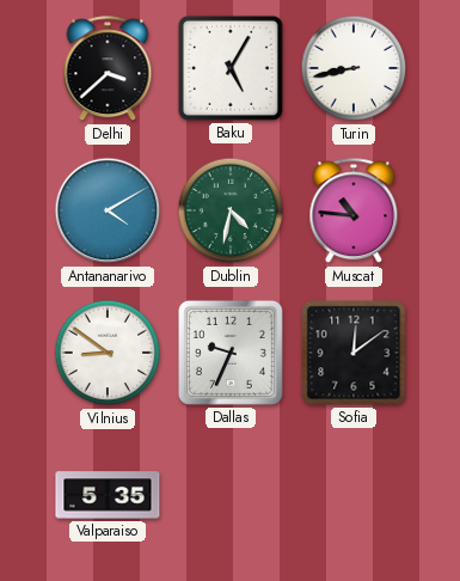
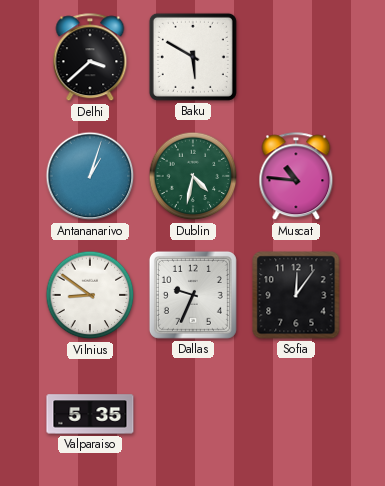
Baku: 5:05 -> 5:50 (193, 57)
Turin: 8:43 -> none (354, 68)
Antananarivo: 4:10 -> 1:03 (90, 176)
Sofia: 12:09 -> 12:06 (296, 295)
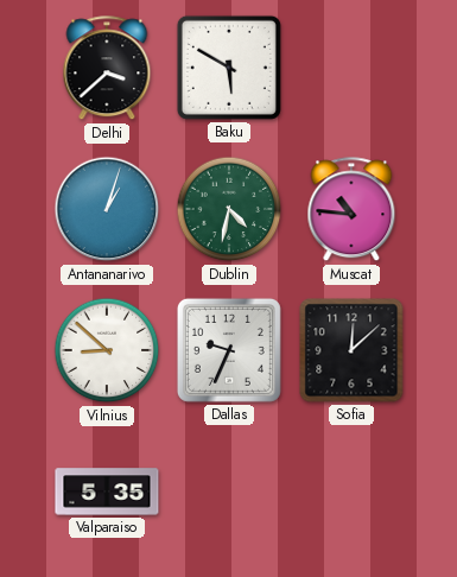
Vilnius: 8:51 -> 8:52 (107, 350)
Sofia: 12:06 -> 12:08 (351, 350)
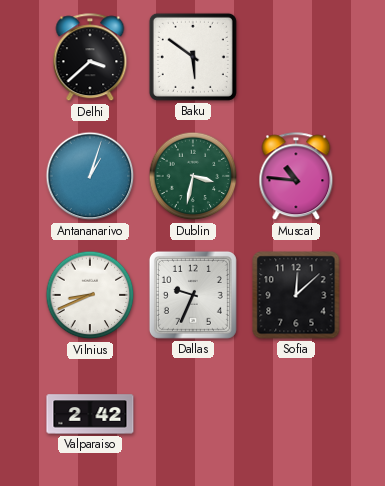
Baku: 5:50 -> 5:51 (193, 57)
Dublin: 4:32 -> 3:32 (193, 176)
Vilnius: 8:52 -> 8:41 (90, 295)
Valparaiso: 5:35 -> 2:42 (90, 414)
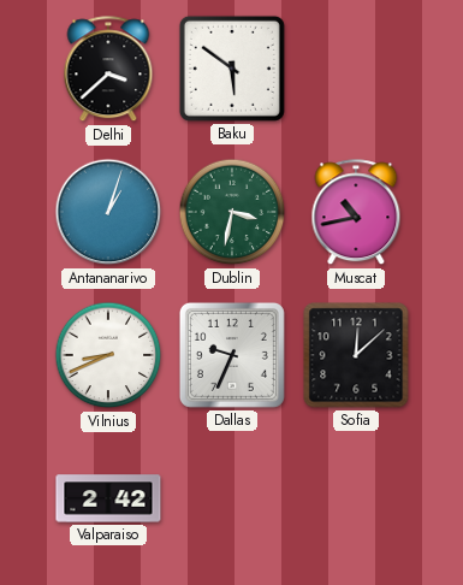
Muscat: 10:46 -> 10:43 (356, 213)
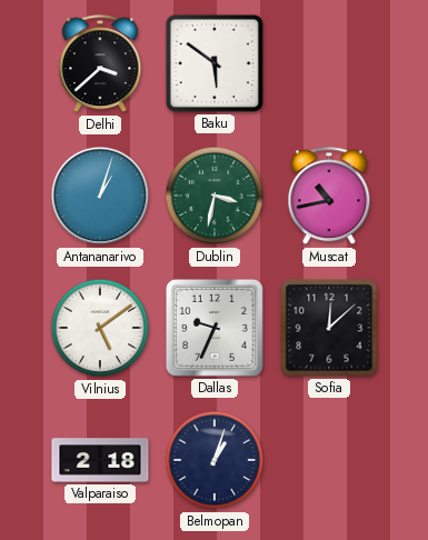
Vilnius: 8:41 -> 5:09 (100, 328)
Valparaiso: 2:42 -> 2:18 (100, 460)
Belmopan: none -> 1:03 (215, 460)
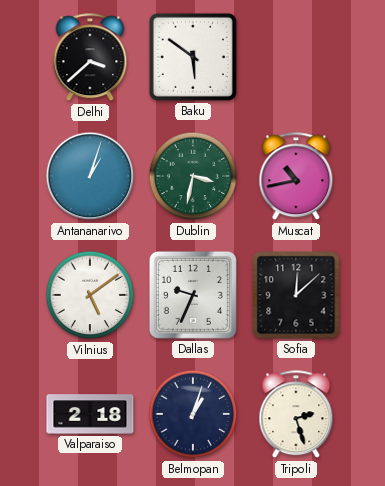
Tripoli: none -> 2:27 (296, 415)
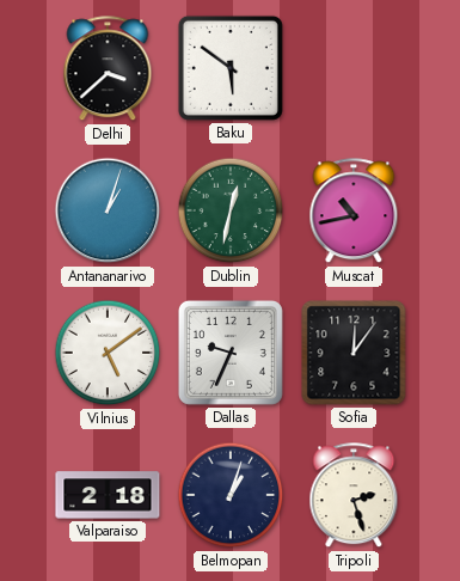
Dublin: 3:32 -> 12:32 (231, 210)
Sofia: 12:08 -> 12:06 (354, 353)
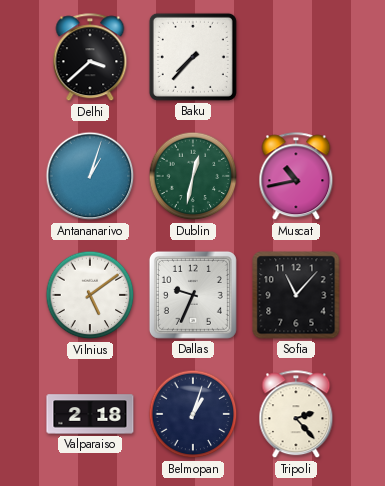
Baku: 5:51 -> 7:37 (193, 57)
Sofia: 12:06 -> 11:07 (296, 295)
Tripoli: 2:27 -> 2:23 (296, 415)
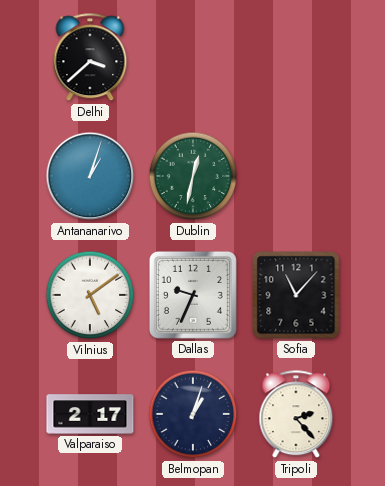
Baku: 7:37 -> none (193, 57)
Muscat: 10:43 -> none (296, 177)
Valparaiso: 2:18 -> 2:17 (90, 414)
